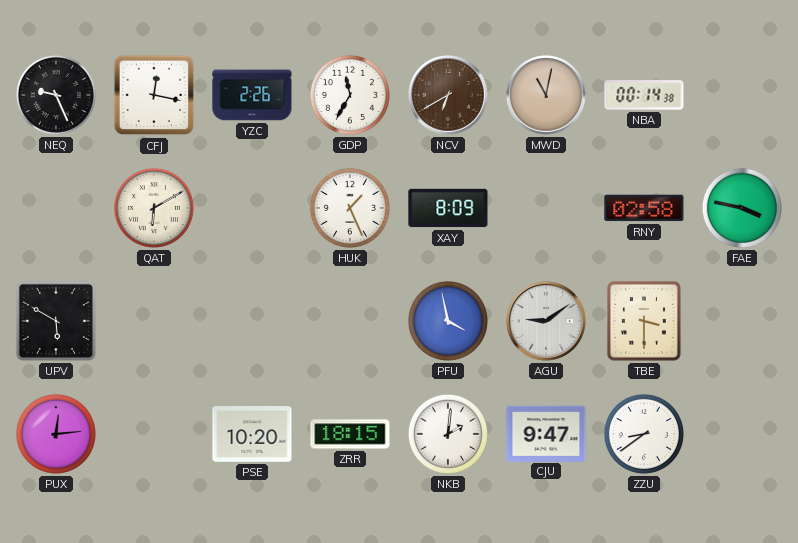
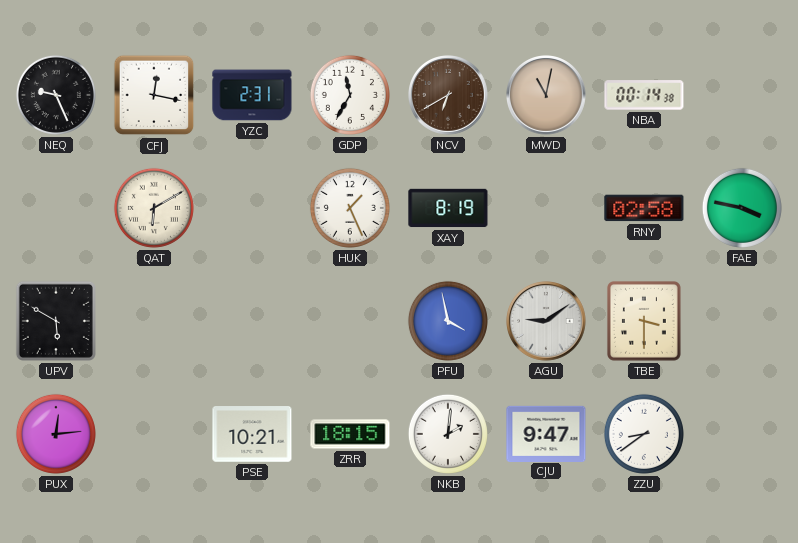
YZC: 2:26 -> 2:31 (252, 95)
XAY: 8:09 -> 8:19 (448, 208)
PSE: 10:20 -> 10:21 (252, 434)
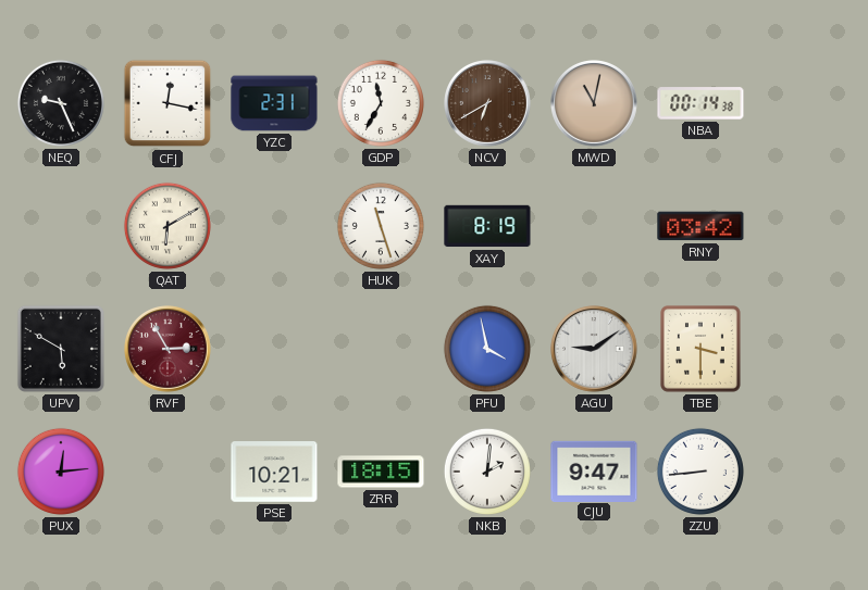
HUK: 1:26 -> 11:27 (381, 226)
RNY: 02:58 -> 03:42 (700, 226)
FAE: 3:47 -> none (742, 208)
RVF: none -> 2:55 (169, 350)
ZZU: 8:39 -> 8:44 (700, 472)
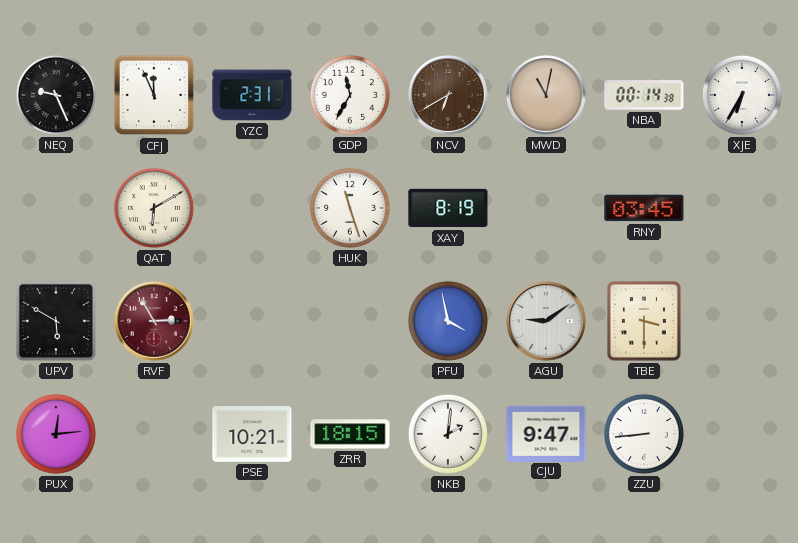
CFJ: 12:17 -> 11:56 (154, 95)
XJE: none -> 6:35 (742, 95)
RNY: 03:42 -> 03:45 (644, 208)
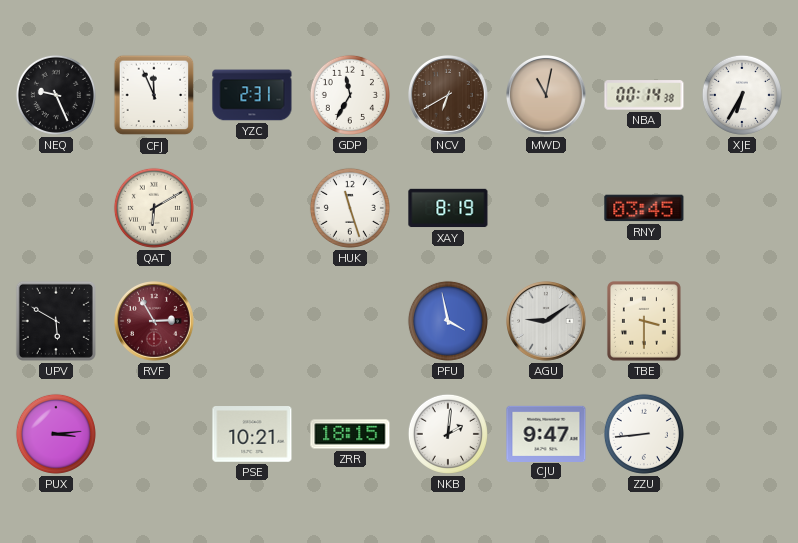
PUX: 12:14 -> 3:14 (56, 434)
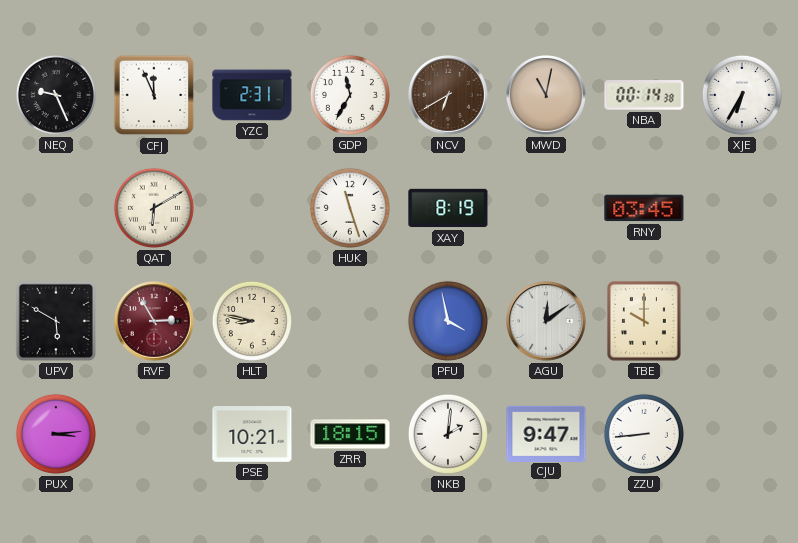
HLT: none -> 8:47 (252, 321)
AGU: 9:09 -> 12:09 (547, 322)
TBE: 3:30 -> 10:00 (644, 321)
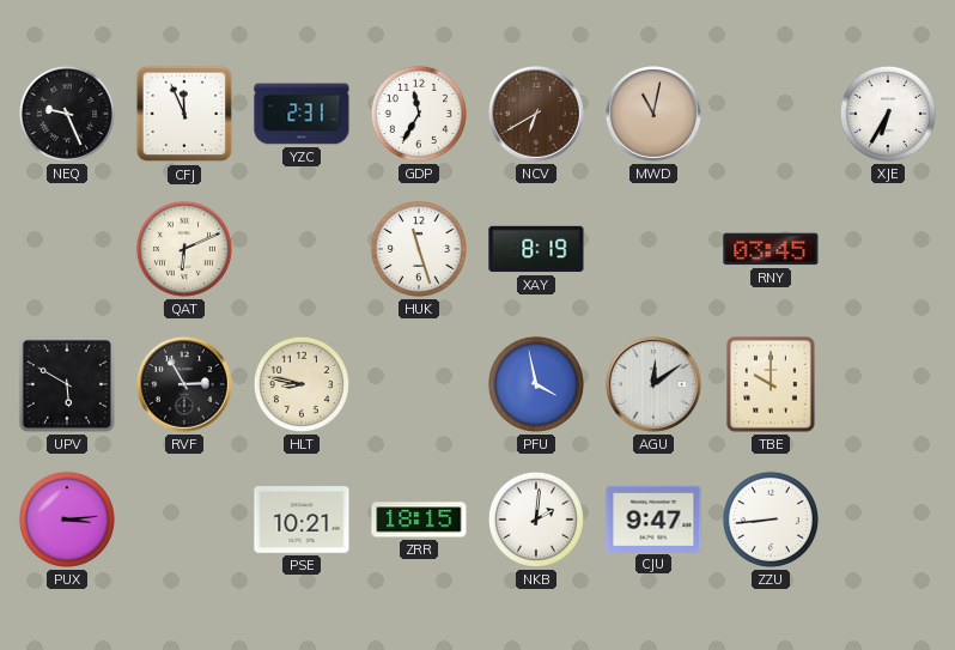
NBA: 00:14 -> none (644, 95)
QAT: 6:10 -> 6:11 (184, 249)
RVF dial: burgundy -> black (185, 385)
